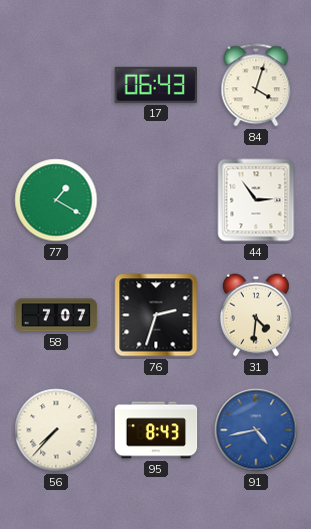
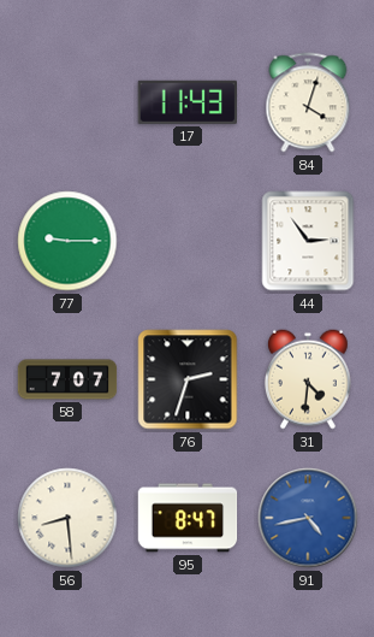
17: 06:43 -> 11:43 (186, 102)
77: 1:20 -> 9:15 (67, 241)
56: 7:37 -> 8:29 (67, 518)
95: 8:43 -> 8:47 (188, 518)
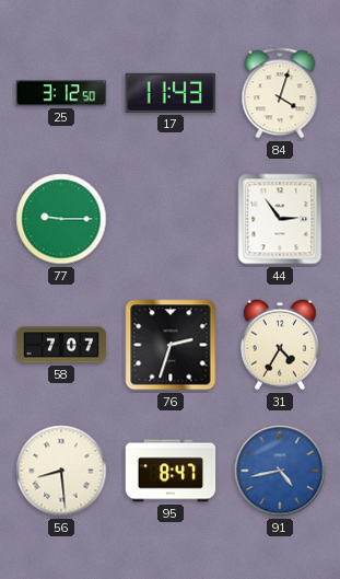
25: none -> 3:12 (61, 93)
31: 4:31 -> 4:35 (280, 345)
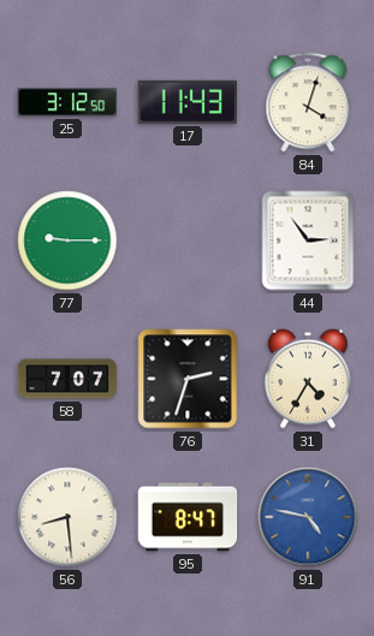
91: 4:43 -> 4:47 (308, 517)
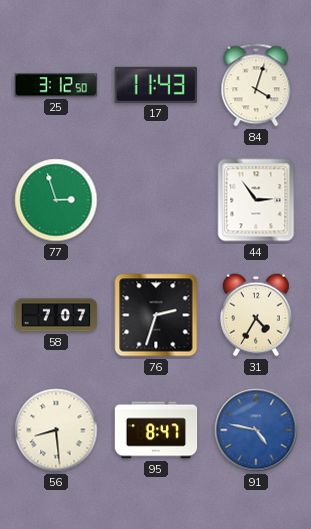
77: 9:15 -> 2:57 (56, 200)
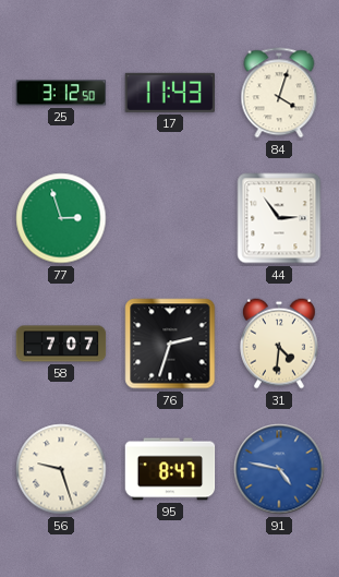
31: 4:35 -> 4:31 (279, 344)
56: 8:29 -> 9:27 (61, 469)
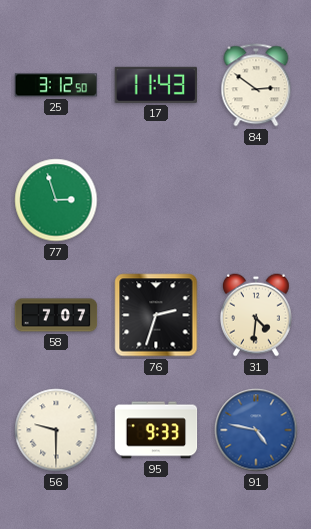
84: 4:03 -> 2:51 (256, 85)
44: 2:54 -> none (279, 218)
56: 9:27 -> 9:30 (56, 430)
95: 8:47 -> 9:33 (156, 430)
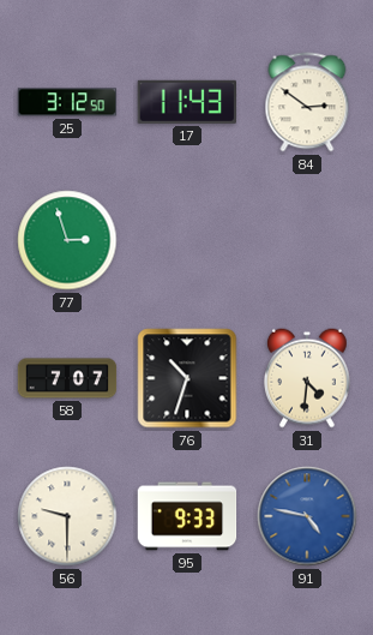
76: 2:33 -> 10:33 (187, 378)
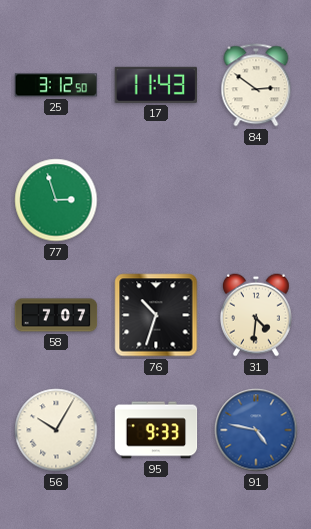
56: 9:30 -> 10:05 (56, 430)
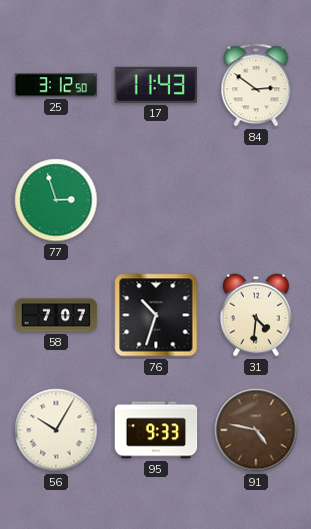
91 dial: blue -> brown (256, 430)
